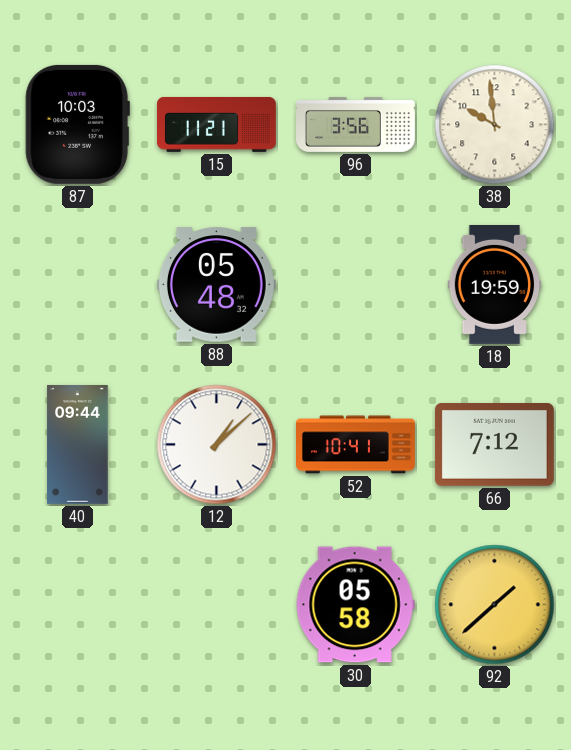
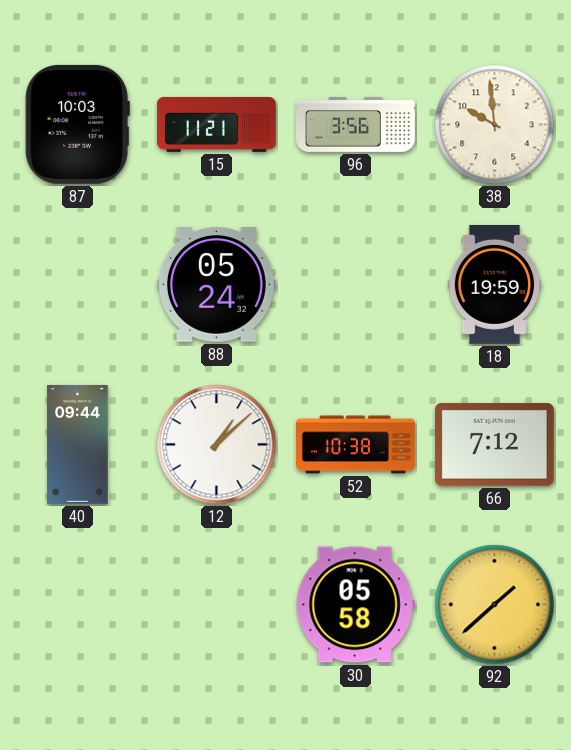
88: 05:48 -> 05:24 (216, 285)
52: 10:41 -> 10:38 (356, 445)
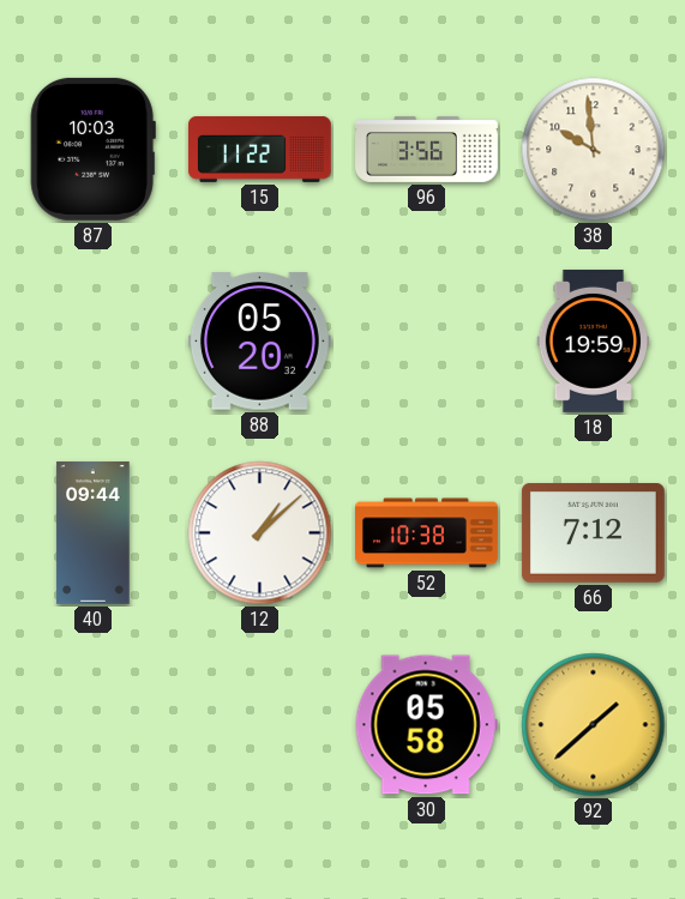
15: 11:21 -> 11:22 (259, 149)
88: 05:24 -> 05:20 (259, 342)
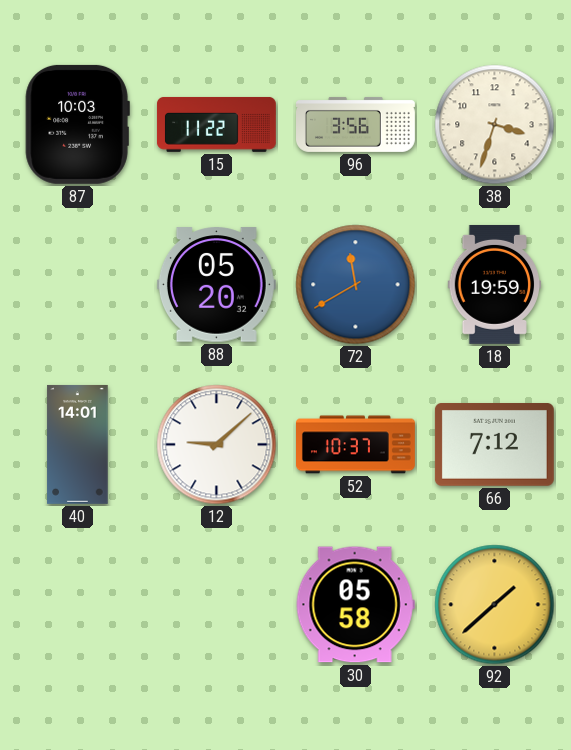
38: 9:59 -> 3:33 (495, 125)
72: none -> 11:40 (356, 285)
40: 09:44 -> 14:01 (78, 444)
12: 1:08 -> 9:08 (217, 445)
52: 10:38 -> 10:37 (356, 445)
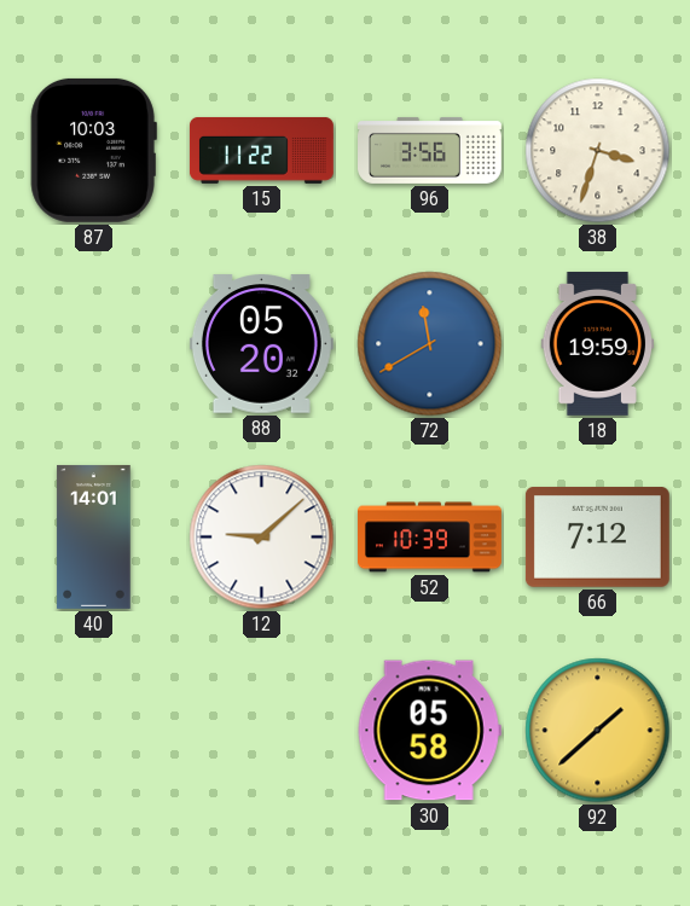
52: 10:37 -> 10:39 (430, 538)
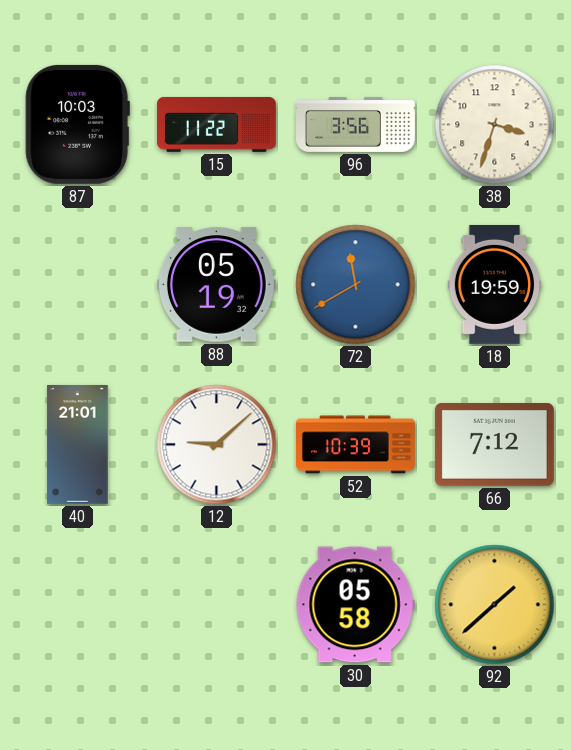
88: 05:20 -> 05:19 (216, 285)
40: 14:01 -> 21:01 (78, 444)
